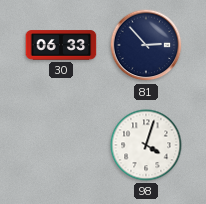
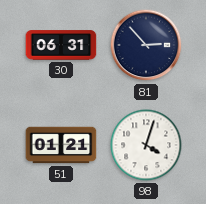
30: 06:33 -> 06:31 (61, 45)
51: none -> 01:21 (61, 145)
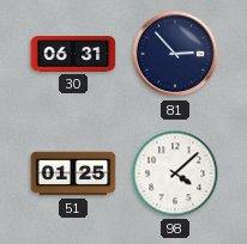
51: 01:21 -> 01:25 (73, 173)
98: 4:03 -> 4:08 (175, 173)
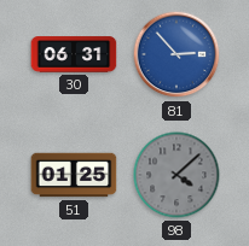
81 dial: navy -> blue (176, 54)
98 dial: white -> grey (176, 175)
